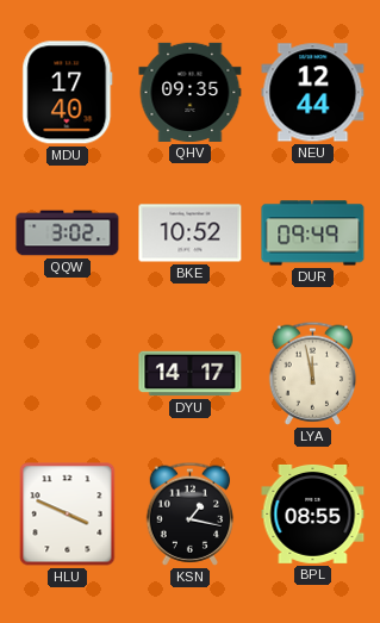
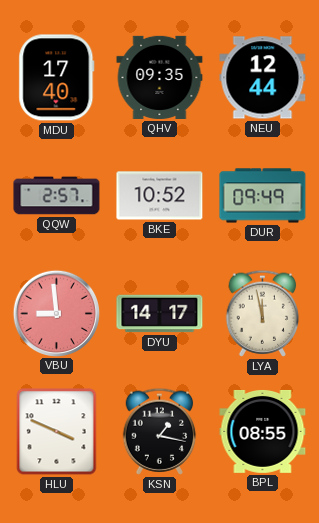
QQW: 3:02 -> 2:57 (57, 196)
VBU: none -> 8:59 (56, 313)
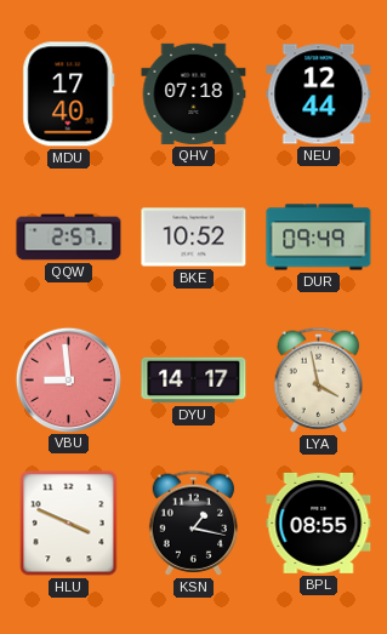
QHV: 09:35 -> 07:18 (194, 93)
LYA: 11:58 -> 3:58 (319, 379)
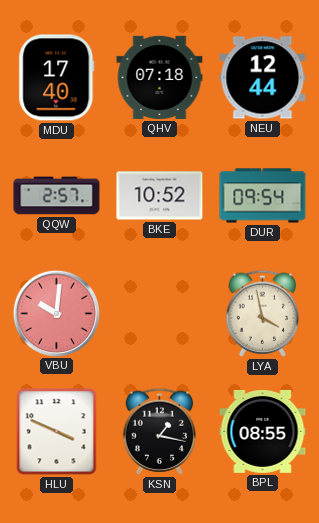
DUR: 09:49 -> 09:54 (263, 196)
VBU: 8:59 -> 10:01 (56, 313)
DYU: 14:17 -> none (194, 381)
